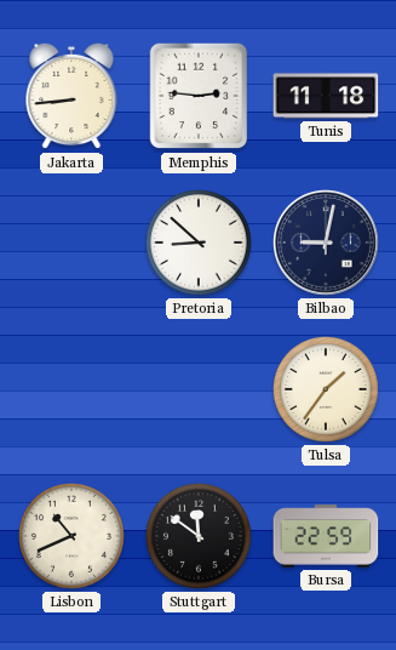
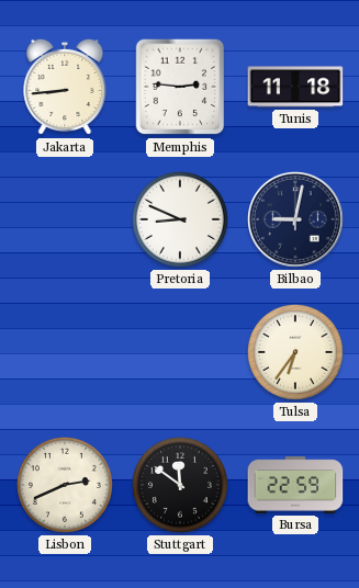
Pretoria: 8:52 -> 8:49 (180, 219)
Tulsa: 1:36 -> 6:36 (295, 352)
Lisbon: 10:41 -> 2:41 (65, 485)
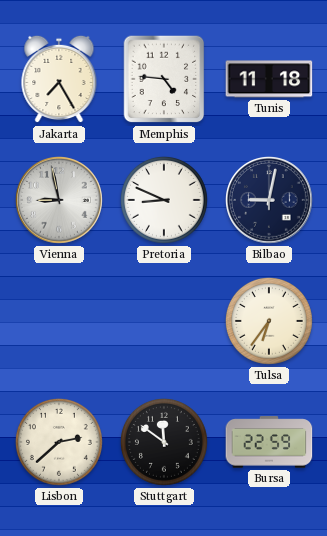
Jakarta: 8:44 -> 7:25 (59, 79)
Memphis: 2:46 -> 4:46 (164, 79)
Vienna: none -> 8:58 (60, 201)
Lisbon: 2:41 -> 2:38 (59, 442)
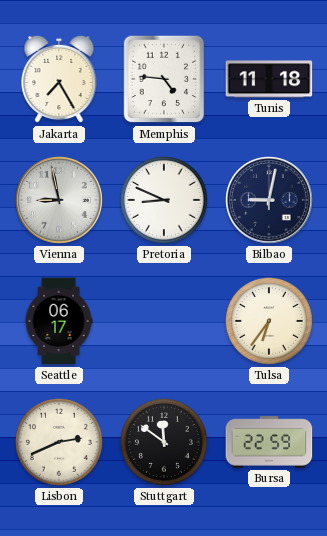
Seattle: none -> 06:17 (59, 321)
Lisbon: 2:38 -> 2:41 (59, 442)
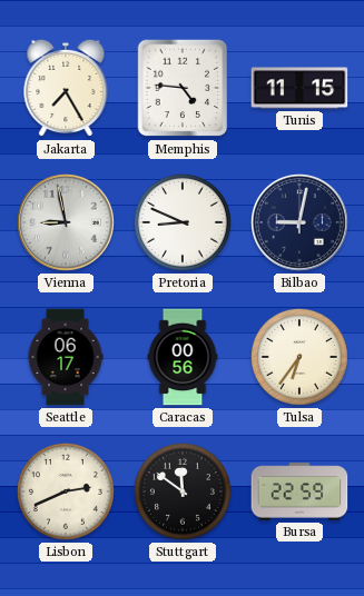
Tunis: 11:18 -> 11:15 (299, 88)
Caracas: none -> 00:56 (183, 357)
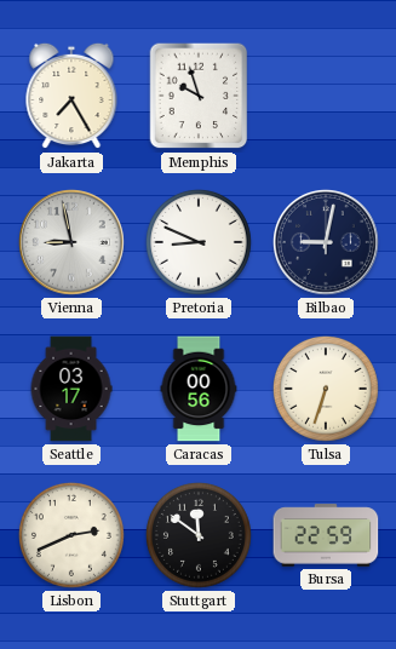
Memphis: 4:46 -> 9:57 (199, 96)
Tunis: 11:15 -> none (299, 88)
Seattle: 06:17 -> 03:17 (71, 389)
Tulsa: 6:36 -> 6:33 (326, 389)
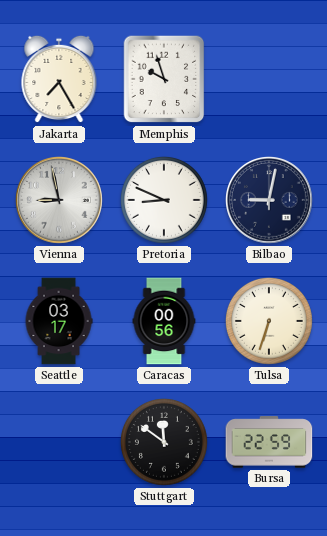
Lisbon: 2:41 -> none (71, 535)
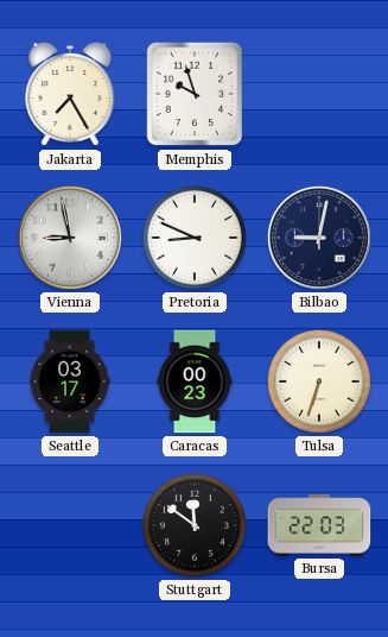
Caracas: 00:56 -> 00:23 (195, 381)
Bursa: 22:59 -> 22:03 (319, 525)
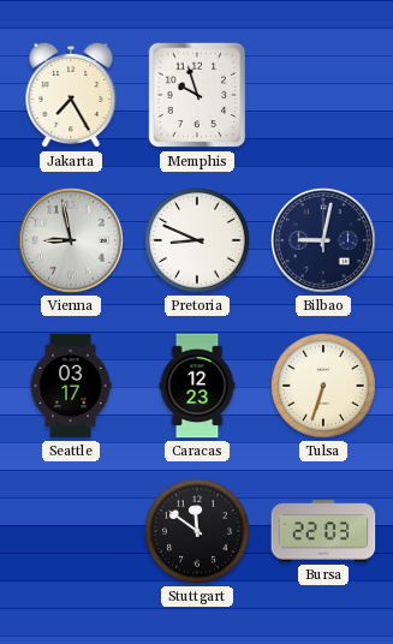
Caracas: 00:23 -> 12:23 (197, 386)
